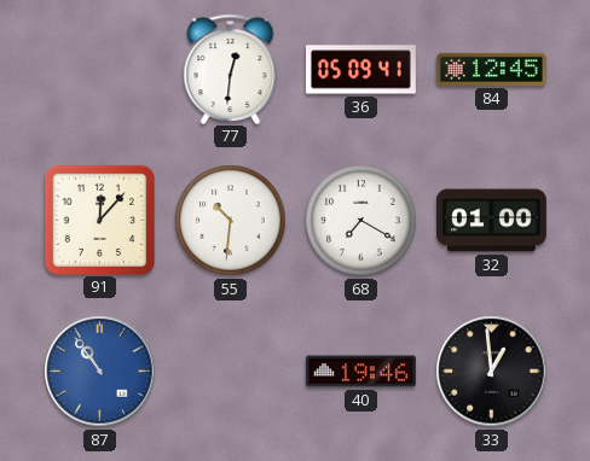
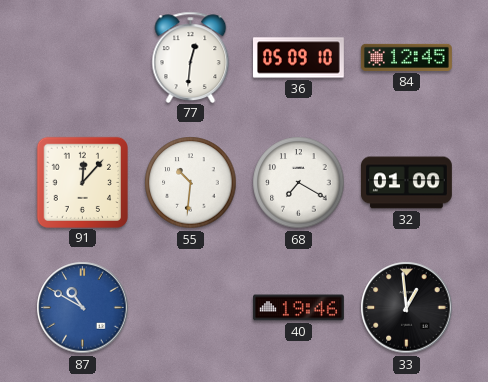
36: 05:09:41 -> 05:09:10 (299, 58)
87: 10:54 -> 10:50 (83, 308)
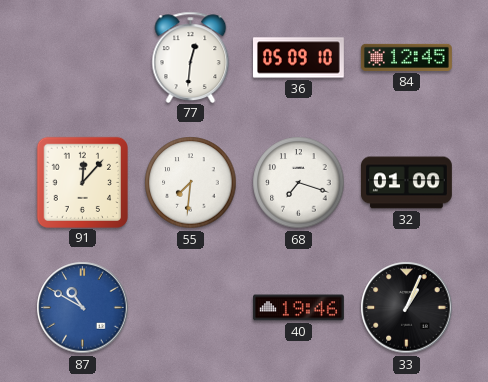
55: 10:31 -> 7:31 (191, 183)
68: 7:20 -> 7:18 (299, 183)
33: 12:59 -> 1:04 (407, 308)
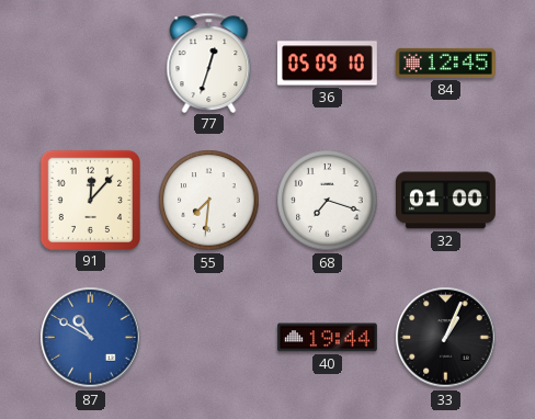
77: 12:31 -> 12:33 (209, 63)
40: 19:46 -> 19:44 (328, 338)
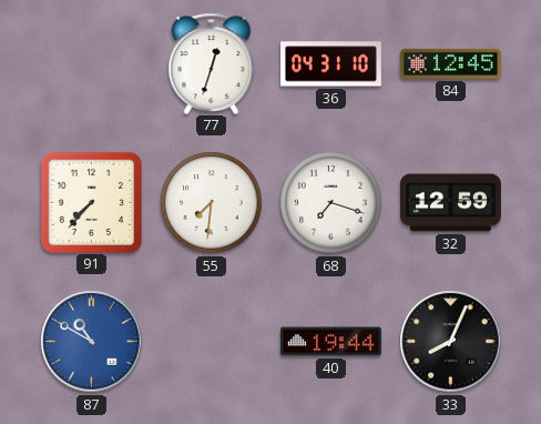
36: 05:09 -> 04:31 (331, 64)
91: 12:07 -> 7:37 (91, 202)
32: 01:00 -> 12:59 (451, 203)
33: 1:04 -> 8:04 (451, 342)
